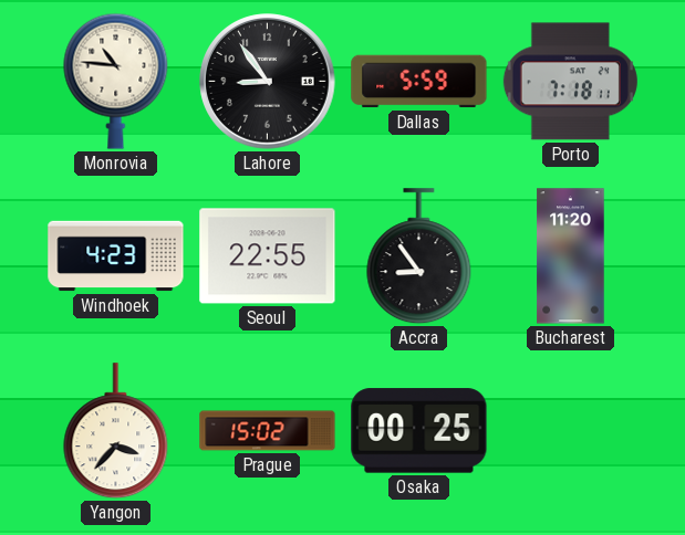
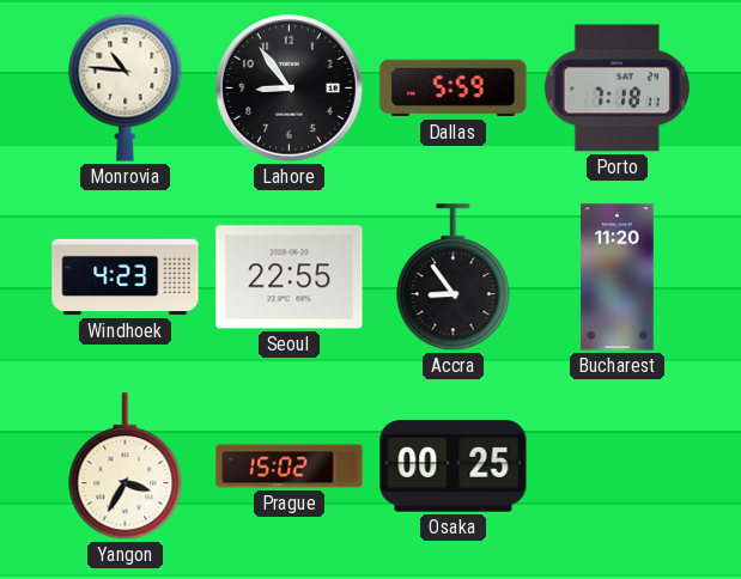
Yangon: 3:37 -> 3:35 (126, 467)
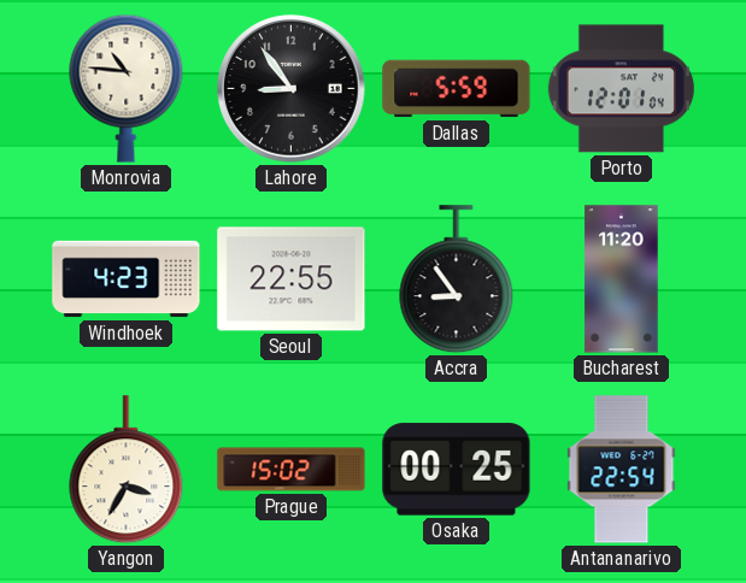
Porto: 7:18 -> 12:01 (621, 89)
Antananarivo: none -> 22:54 (622, 470)
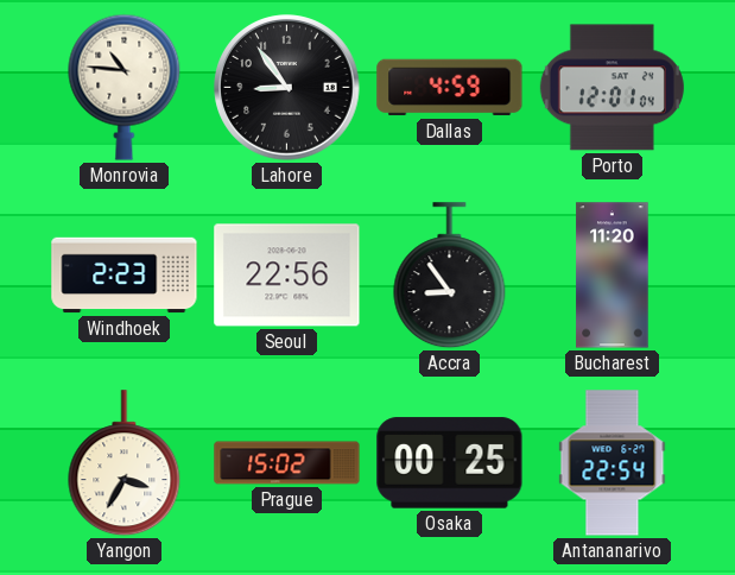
Dallas: 5:59 -> 4:59 (450, 88)
Windhoek: 4:23 -> 2:23 (125, 276)
Seoul: 22:55 -> 22:56 (287, 276)
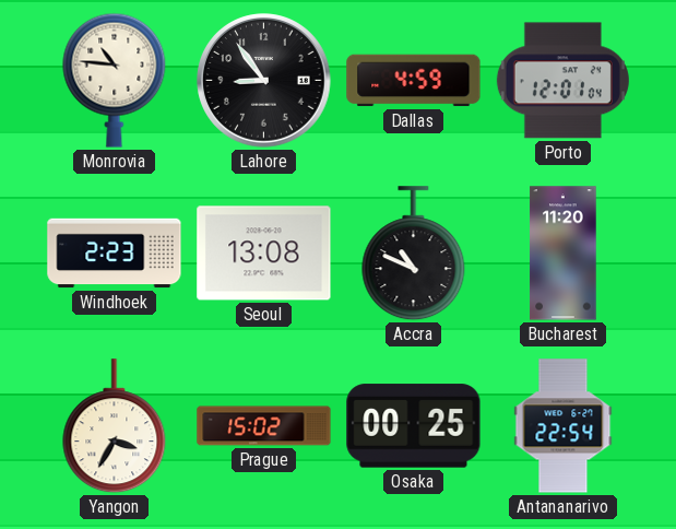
Seoul: 22:56 -> 13:08 (264, 254)
Accra: 8:54 -> 10:49 (414, 254)
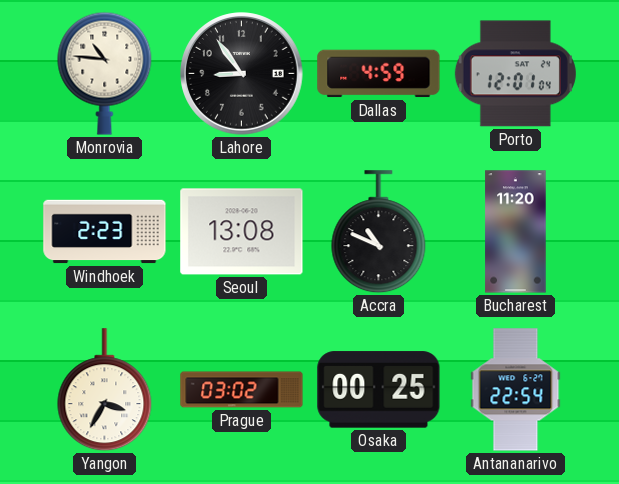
Prague: 15:02 -> 03:02 (242, 390)
